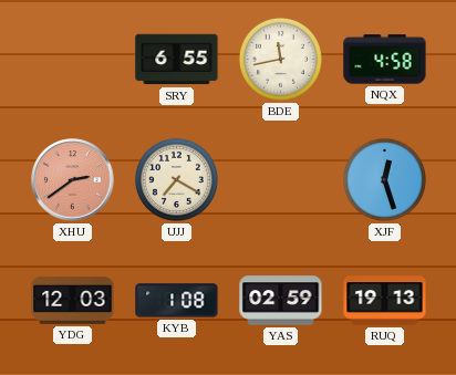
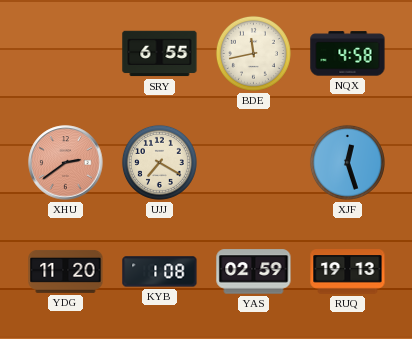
YDG: 12:03 -> 11:20 (66, 271)
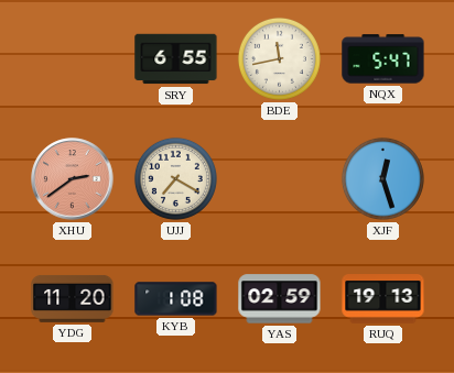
NQX: 4:58 -> 5:47 (383, 59)
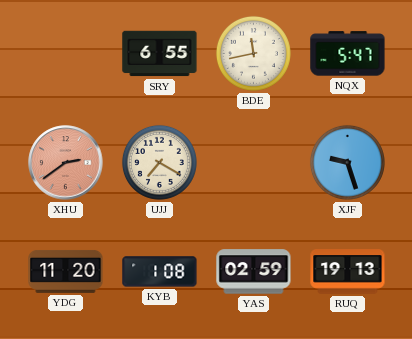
XJF: 12:27 -> 9:27 (347, 162)
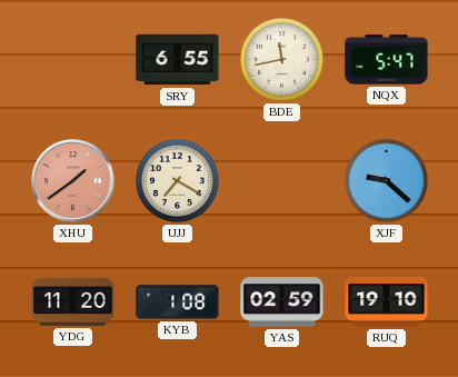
XHU: 2:39 -> 1:39 (73, 181)
XJF: 9:27 -> 9:22 (386, 180)
RUQ: 19:13 -> 19:10 (387, 302)
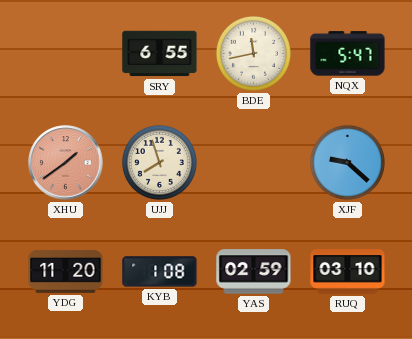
UJJ: 7:20 -> 7:57 (159, 162)
RUQ: 19:10 -> 03:10 (348, 272)
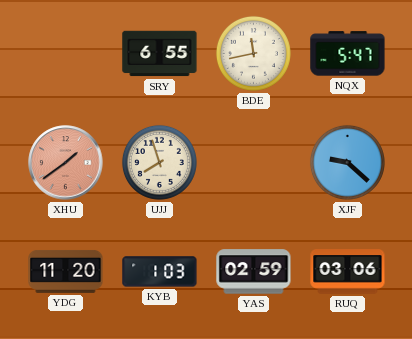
KYB: 1:08 -> 1:03 (160, 272)
RUQ: 03:10 -> 03:06 (348, 272)
